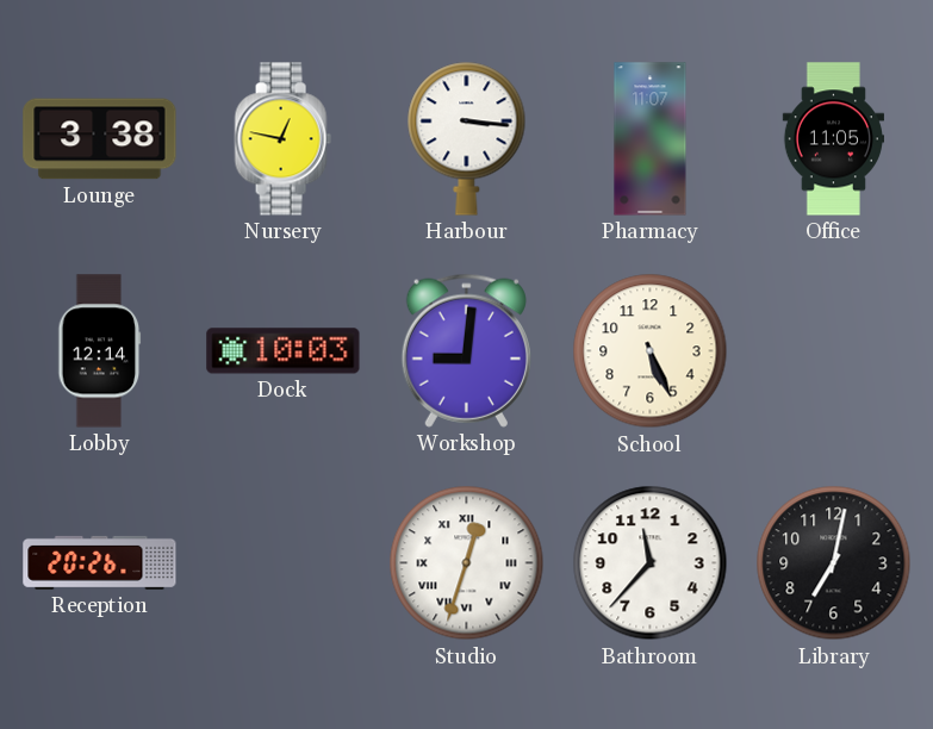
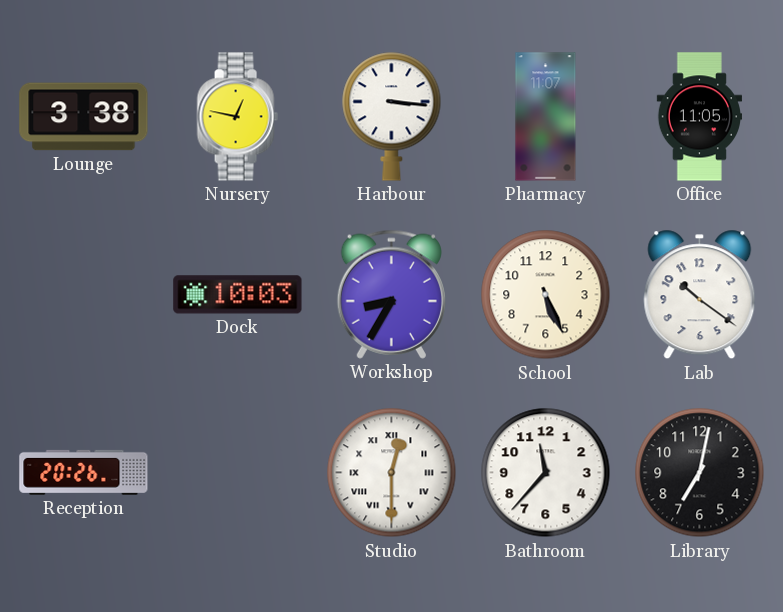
Lobby: 12:14 -> none (100, 351)
Workshop: 9:01 -> 8:35 (391, 294)
Lab: none -> 10:21 (700, 295)
Studio: 12:33 -> 12:30 (392, 473)
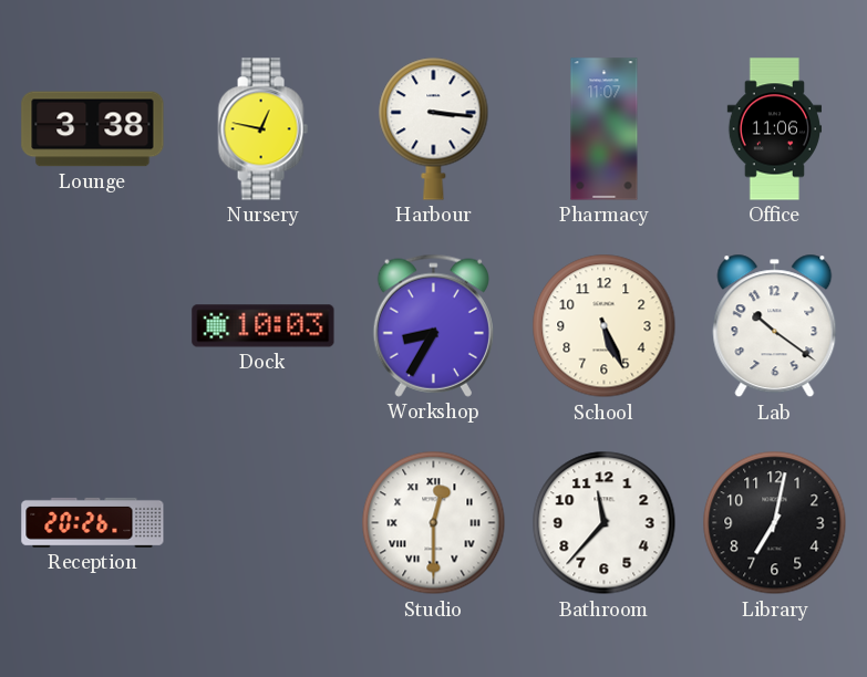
Office: 11:05 -> 11:06 (774, 129)
